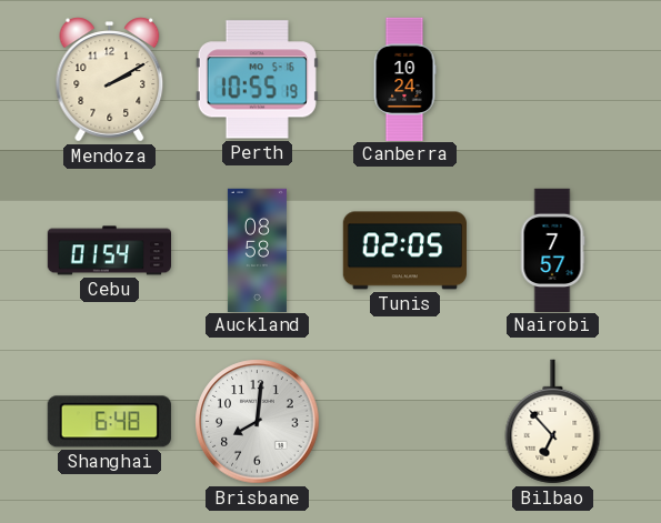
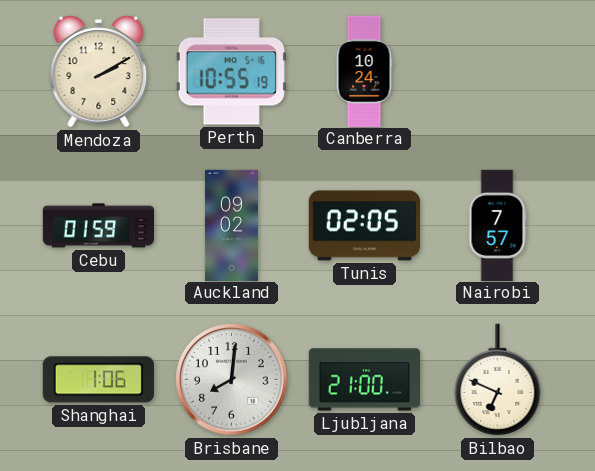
Cebu: 01:54 -> 01:59 (98, 226)
Auckland: 08:58 -> 09:02 (231, 225)
Shanghai: 6:48 -> 1:06 (98, 380)
Ljubljana: none -> 21:00 (364, 380)
Bilbao: 6:53 -> 6:49 (498, 380)
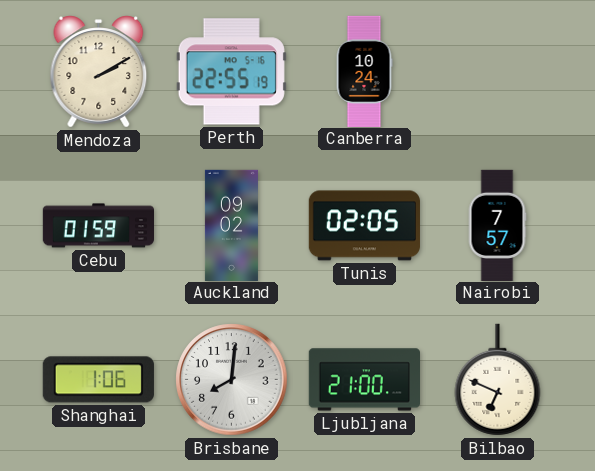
Perth: 10:55 -> 22:55 (231, 72)
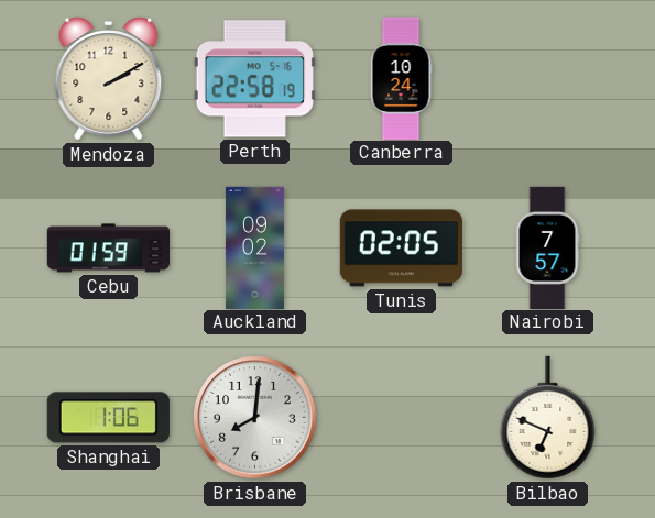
Perth: 22:55 -> 22:58 (254, 79)
Ljubljana: 21:00 -> none (364, 380)
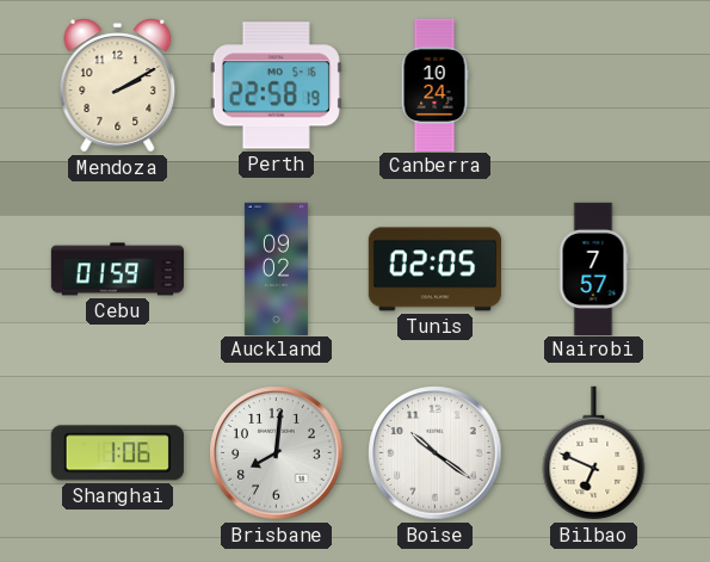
Boise: none -> 10:21 (436, 453)
